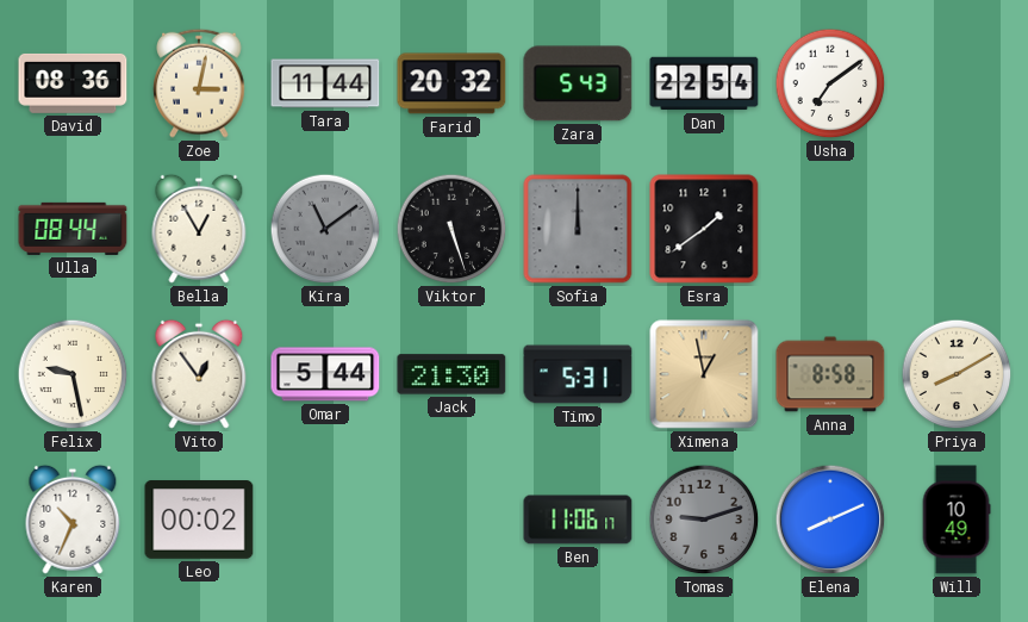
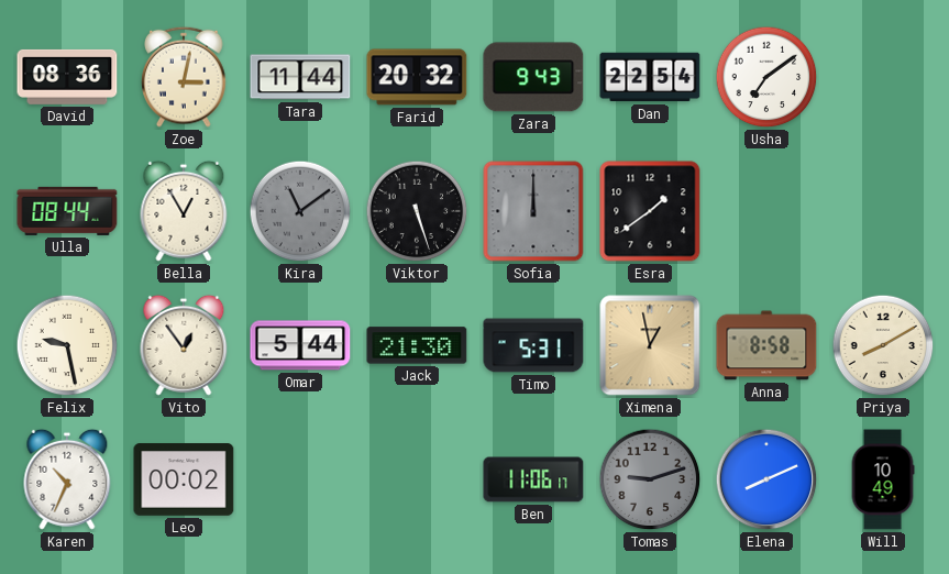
Zara: 5:43 -> 9:43 (533, 77)
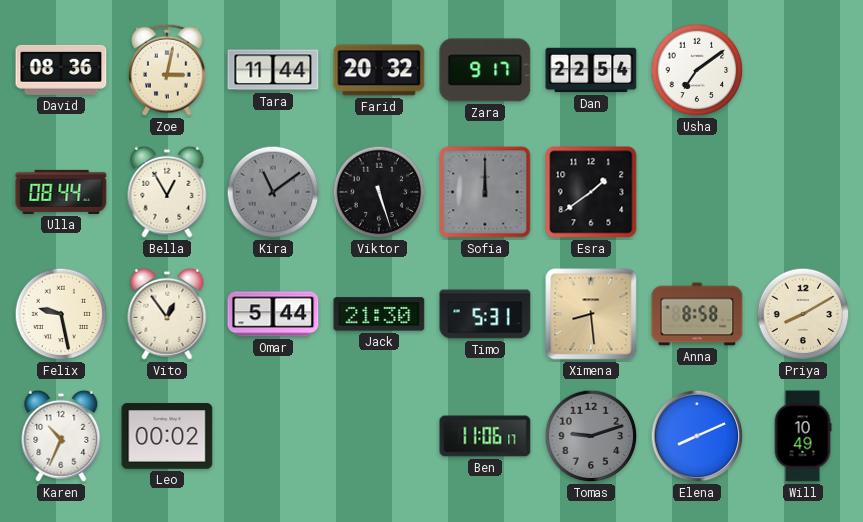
Zara: 9:43 -> 9:17 (485, 70)
Ximena: 12:58 -> 8:29 (591, 314)
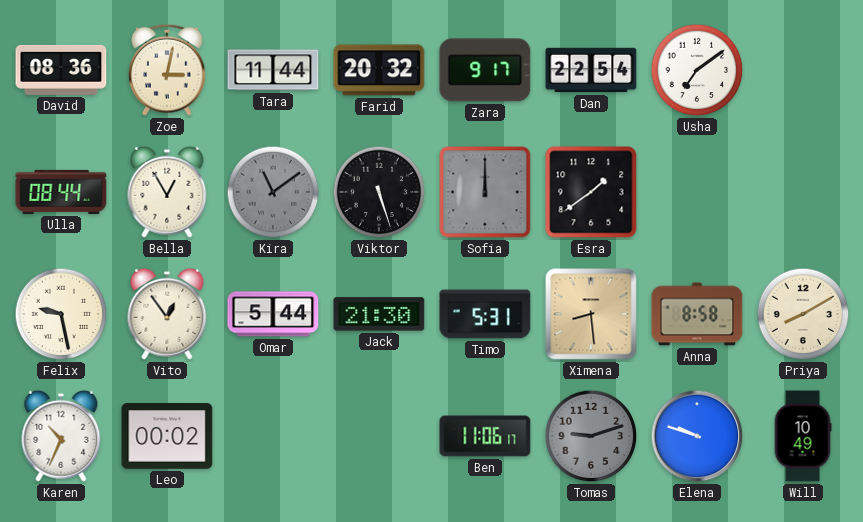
Elena: 8:11 -> 9:48 (697, 436)
